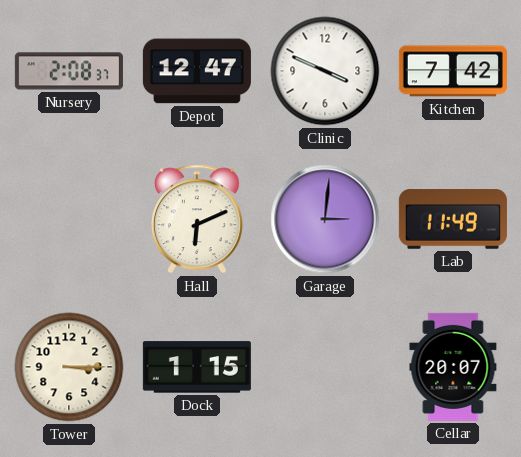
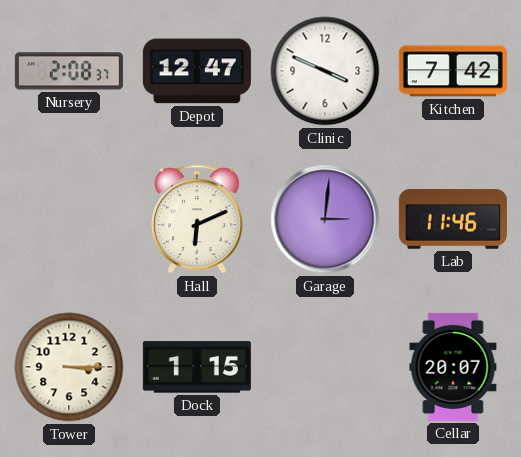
Lab: 11:49 -> 11:46 (453, 219)
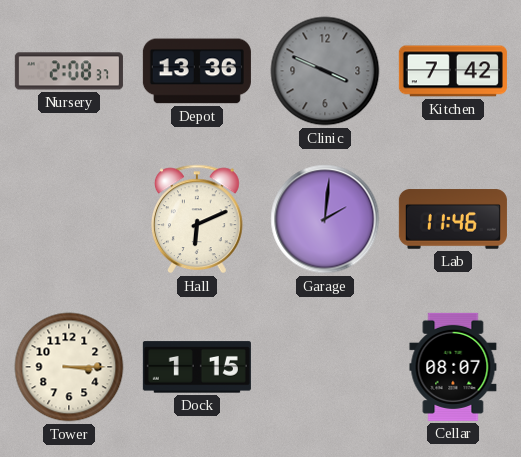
Depot: 12:47 -> 13:36 (197, 71)
Clinic dial: white -> grey (325, 71)
Garage: 3:01 -> 2:01 (325, 219)
Cellar: 20:07 -> 08:07 (453, 367)
